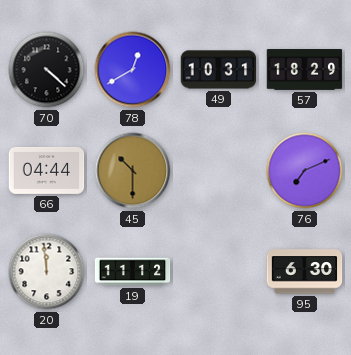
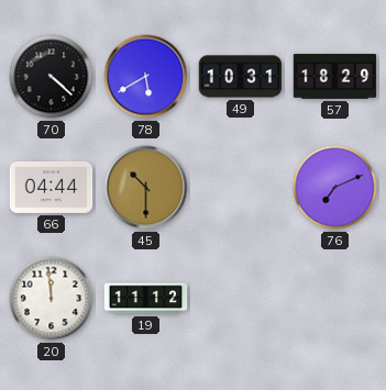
78: 12:40 -> 5:40 (146, 77)
95: 6:30 -> none (305, 272)
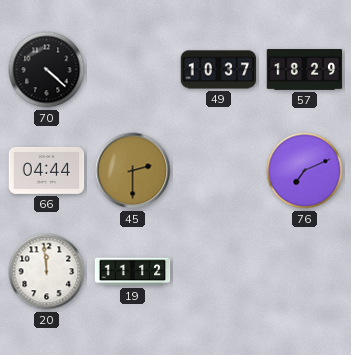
78: 5:40 -> none (146, 77)
49: 10:31 -> 10:37 (219, 70)
45: 10:30 -> 2:30 (133, 171)
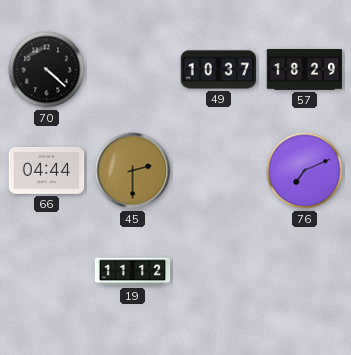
20: 11:59 -> none (47, 272)
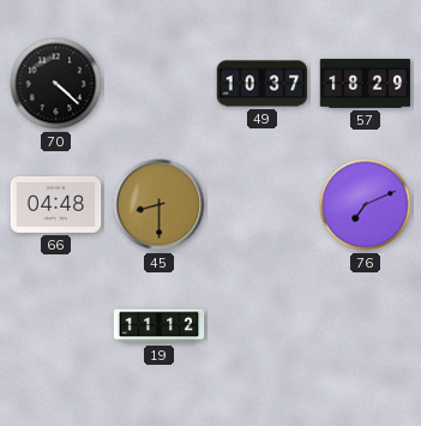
66: 04:44 -> 04:48 (56, 204)
45: 2:30 -> 8:30 (160, 205)
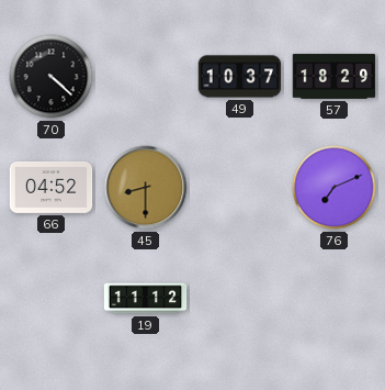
66: 04:48 -> 04:52 (52, 187)
